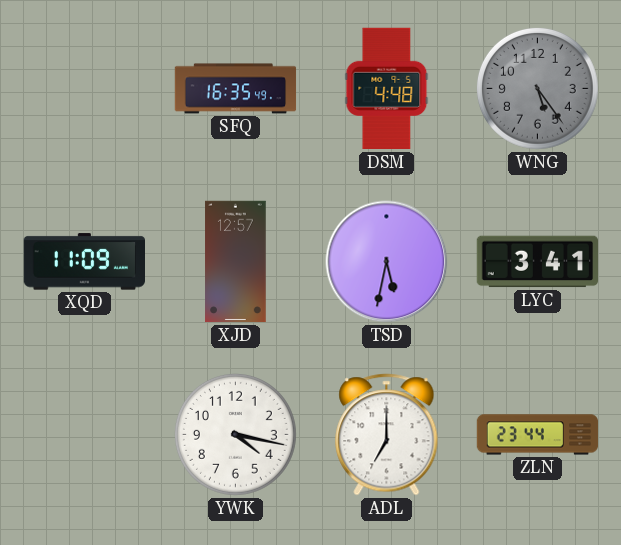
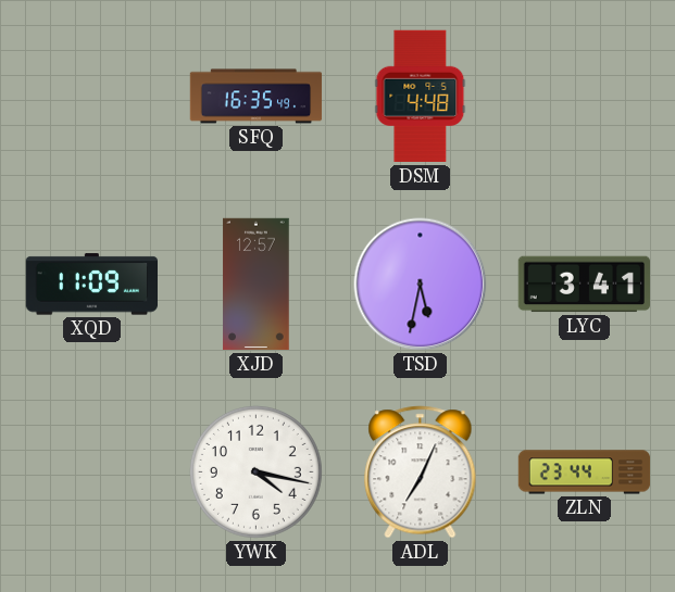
WNG: 5:24 -> none (537, 88)
ADL: 7:00 -> 7:04 (421, 473)
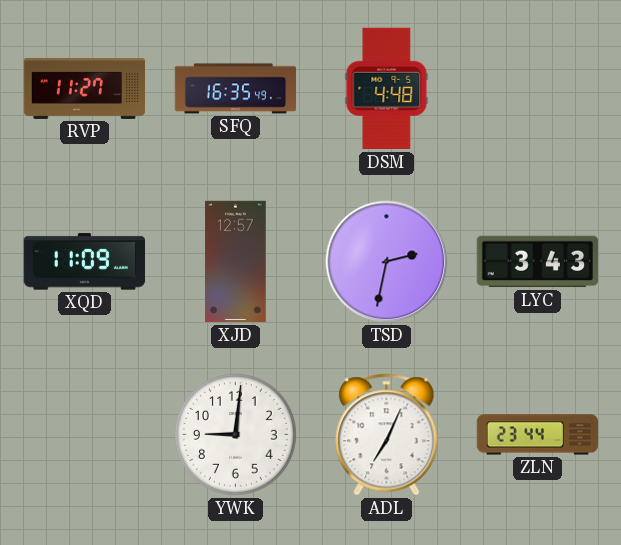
RVP: none -> 11:27 (85, 88)
TSD: 5:32 -> 2:32 (387, 262)
LYC: 3:41 -> 3:43 (537, 262)
YWK: 4:17 -> 9:01 (235, 434)
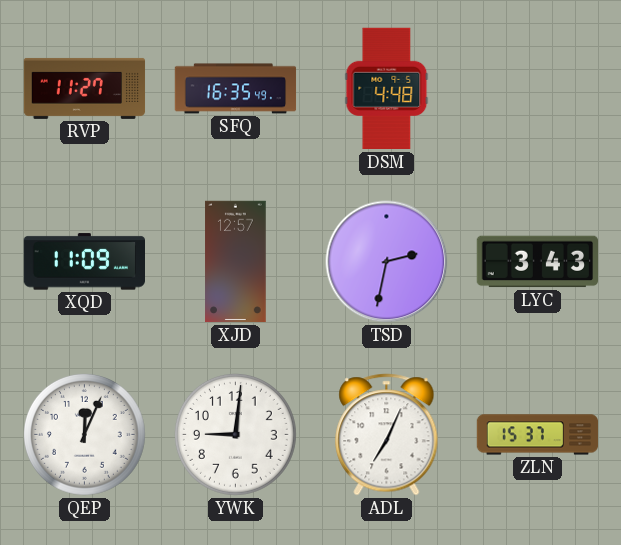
QEP: none -> 12:04 (84, 434)
ZLN: 23:44 -> 15:37 (538, 435)
